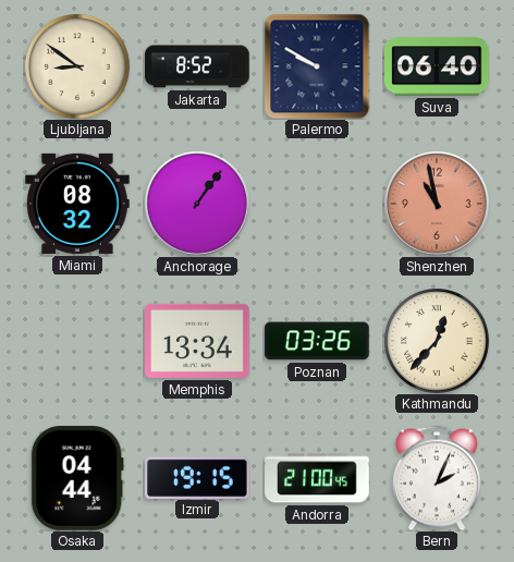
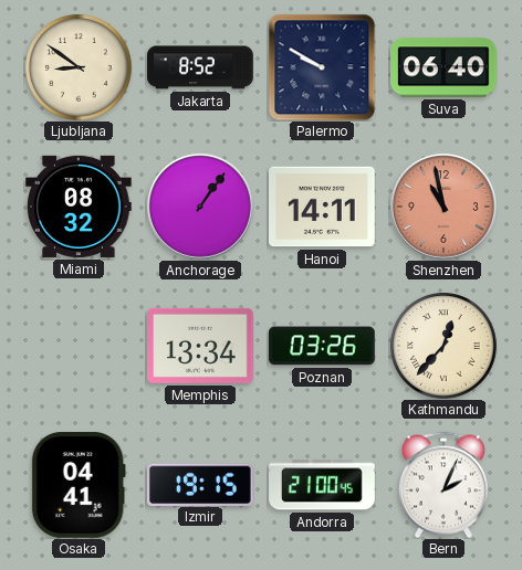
Hanoi: none -> 14:11 (323, 207)
Osaka: 04:44 -> 04:41 (79, 486)
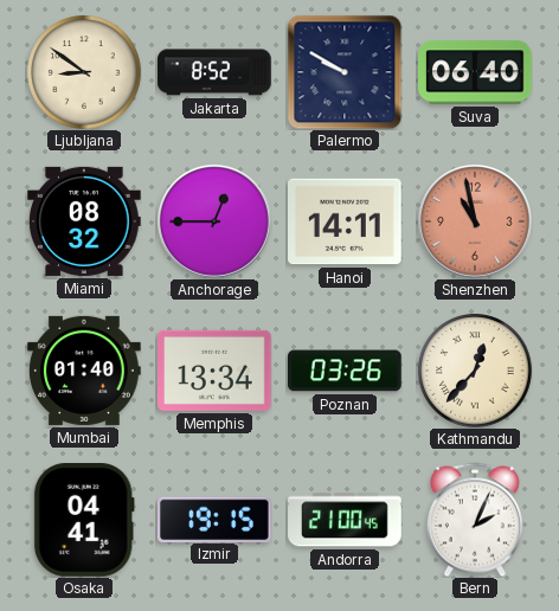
Anchorage: 1:06 -> 12:45 (214, 221)
Mumbai: none -> 01:40 (85, 371)
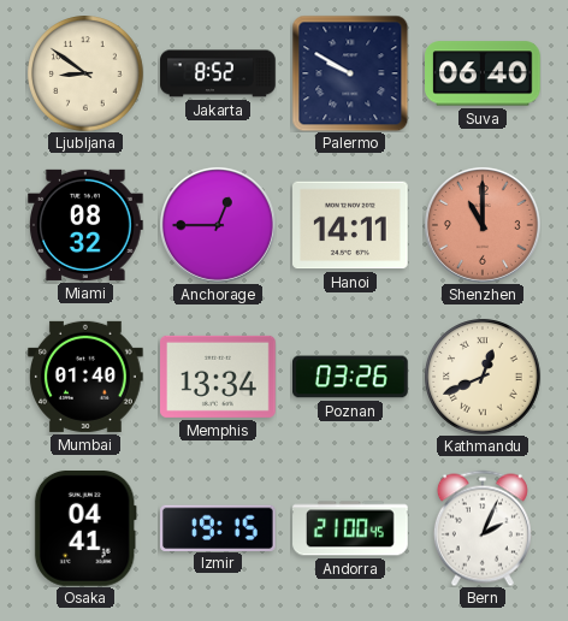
Shenzhen: 10:58 -> 11:00 (483, 225)
Kathmandu: 12:37 -> 12:41 (483, 377)
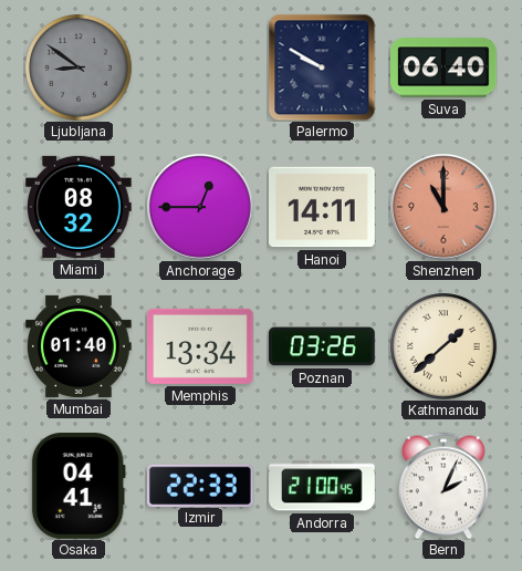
Ljubljana dial: cream -> grey (79, 68)
Jakarta: 8:52 -> none (218, 73)
Kathmandu: 12:41 -> 1:38 (443, 346)
Izmir: 19:15 -> 22:33 (201, 485)
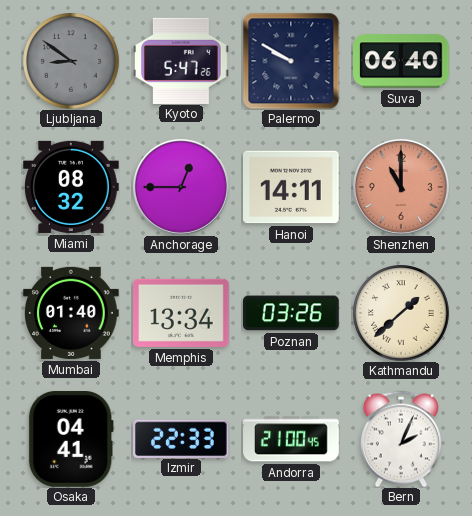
Kyoto: none -> 5:47 (182, 60)
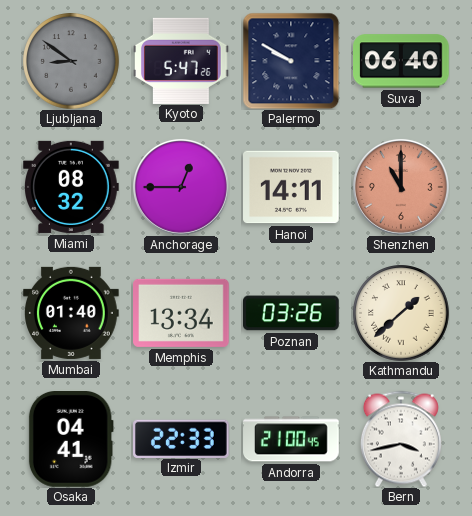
Bern: 2:04 -> 3:43 (401, 439)
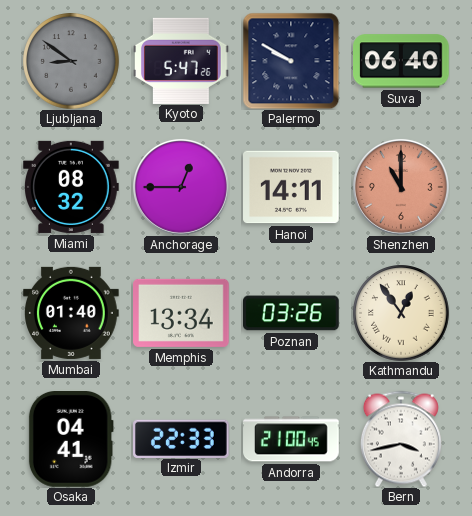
Kathmandu: 1:38 -> 12:54 (401, 313)
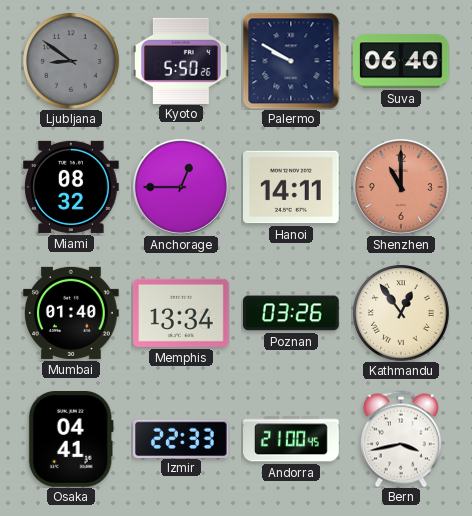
Kyoto: 5:47 -> 5:50 (182, 60)
